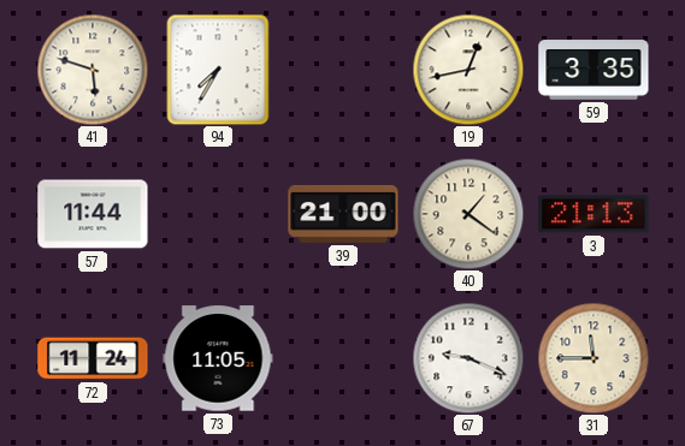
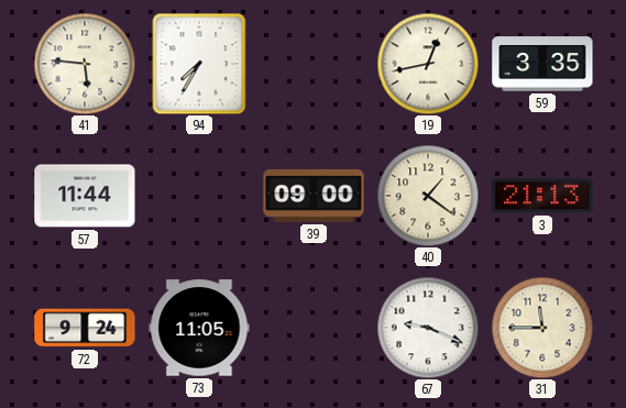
41: 5:48 -> 5:46 (85, 64)
39: 21:00 -> 09:00 (314, 196)
72: 11:24 -> 9:24 (85, 328)
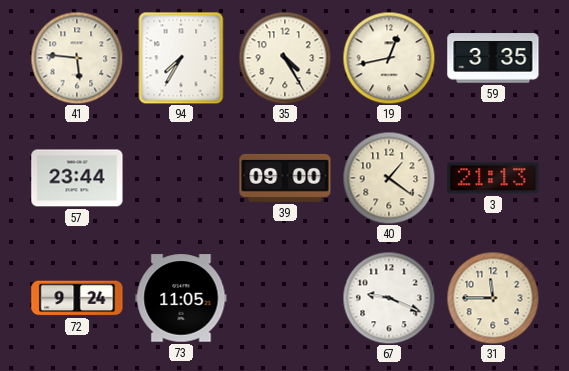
35: none -> 4:25 (285, 58)
57: 11:44 -> 23:44 (77, 178)
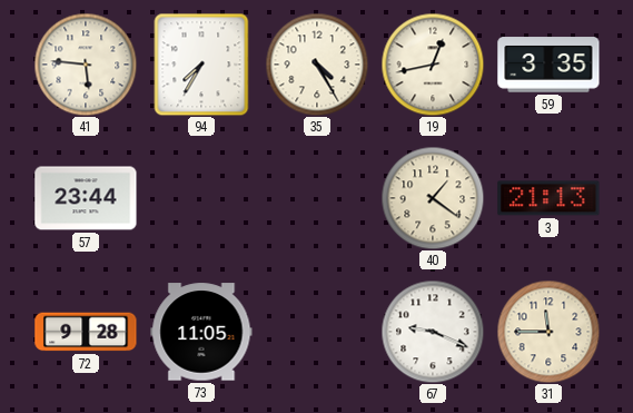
39: 09:00 -> none (285, 178)
72: 9:24 -> 9:28 (86, 332)
